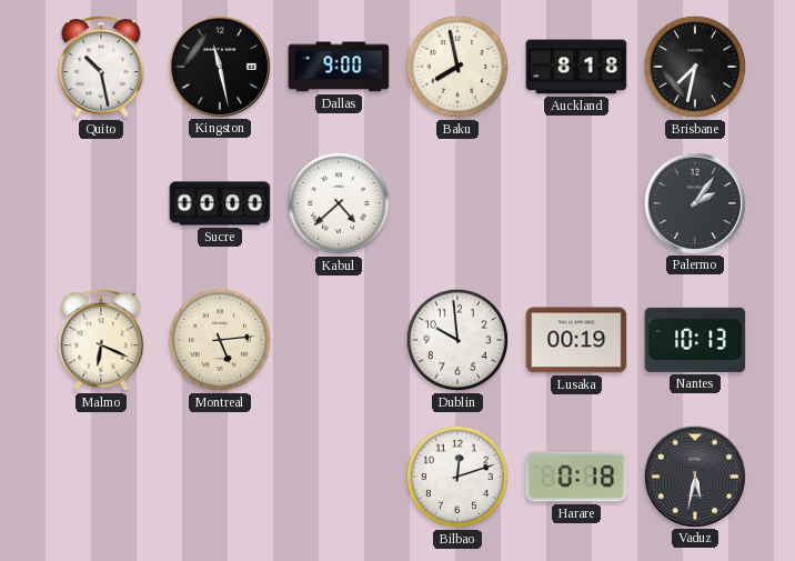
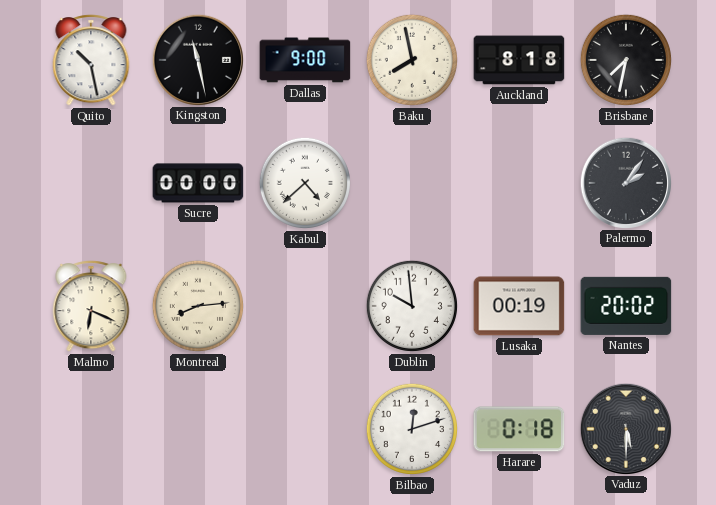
Montreal: 5:14 -> 8:14 (198, 306)
Nantes: 10:13 -> 20:02 (626, 306)
Vaduz: 5:32 -> 5:30 (625, 428)
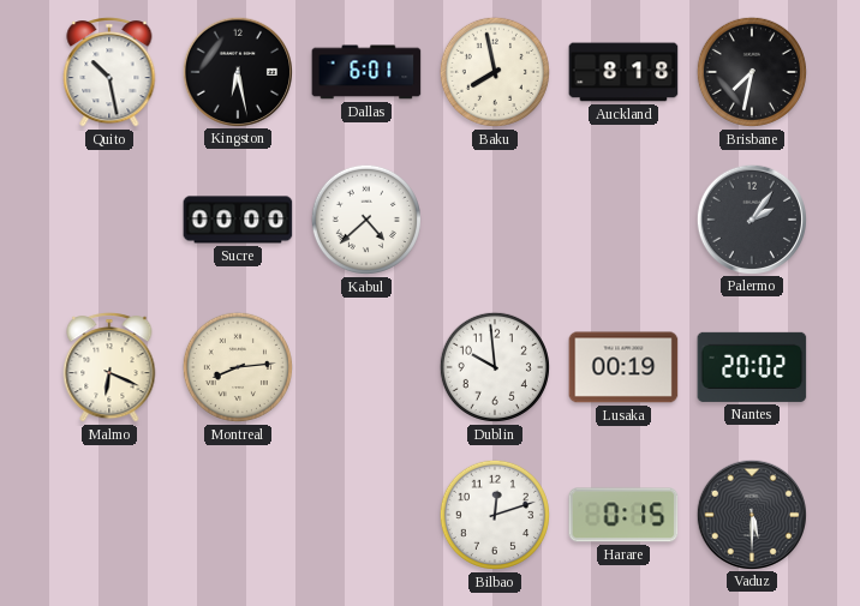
Kingston: 11:28 -> 6:28 (237, 71)
Dallas: 9:00 -> 6:01 (366, 72)
Harare: 0:18 -> 0:15 (623, 515)
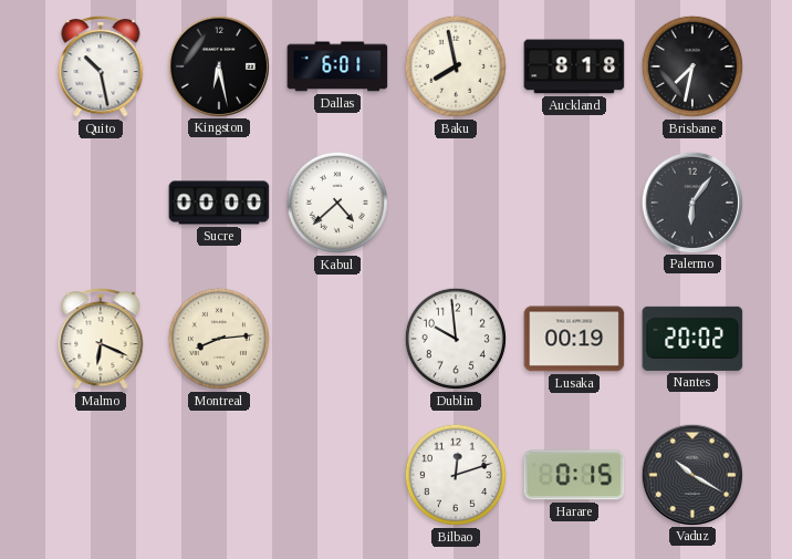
Palermo: 2:06 -> 6:06 (691, 201)
Vaduz: 5:30 -> 10:20 (691, 474)
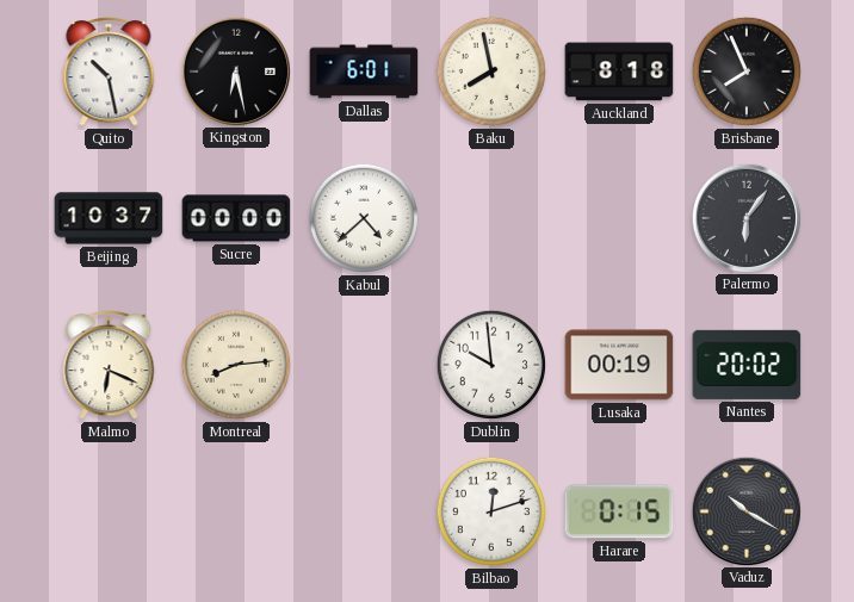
Brisbane: 7:32 -> 7:56 (747, 72)
Beijing: none -> 10:37 (109, 218)
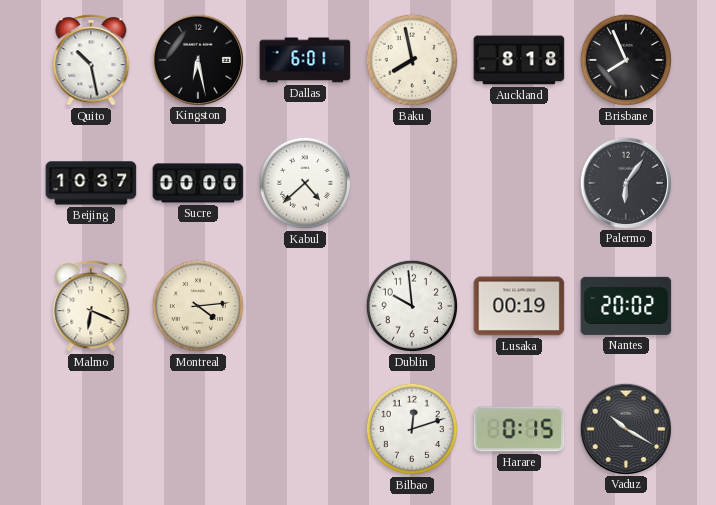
Montreal: 8:14 -> 4:14 (198, 306)
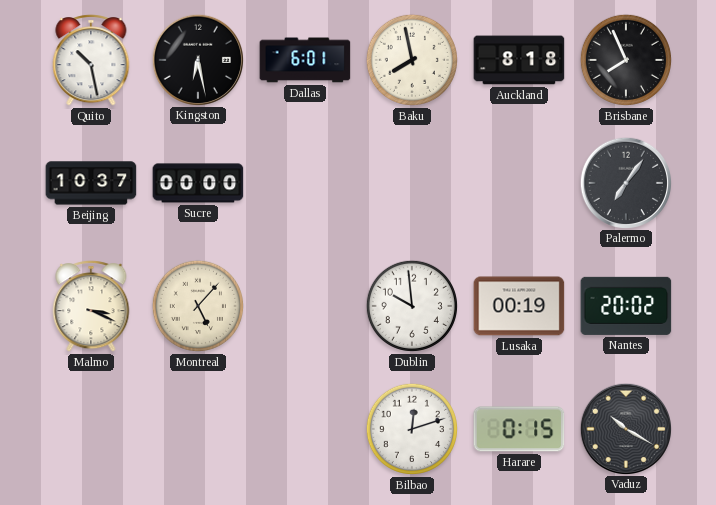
Kabul: 4:38 -> none (305, 183)
Palermo: 6:06 -> 7:06 (625, 182)
Malmo: 6:19 -> 3:19 (91, 306)
Montreal: 4:14 -> 5:07 (198, 306)
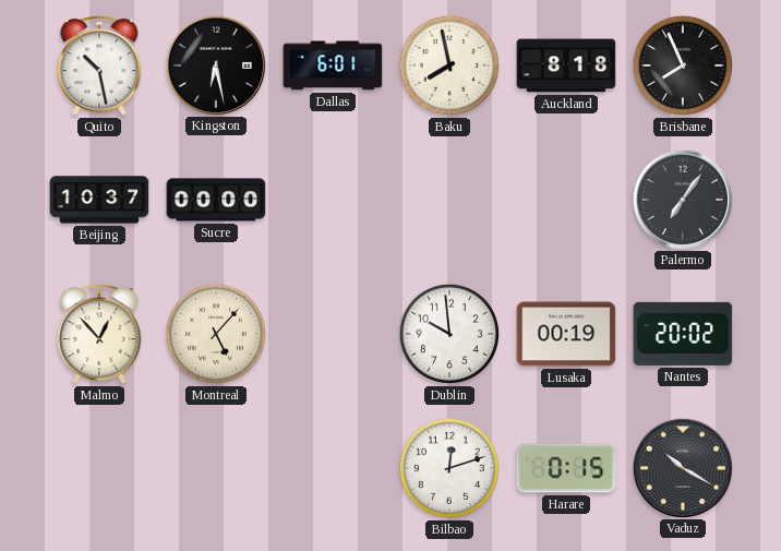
Malmo: 3:19 -> 12:53 (99, 334)
